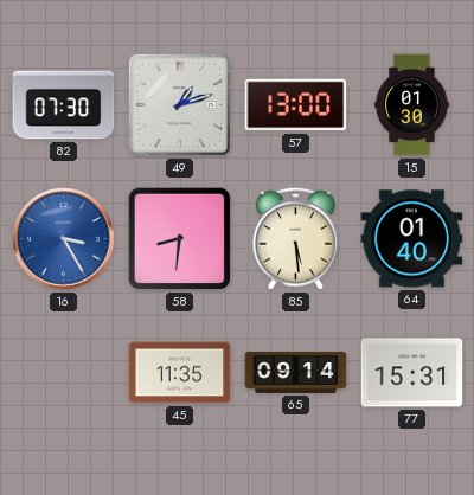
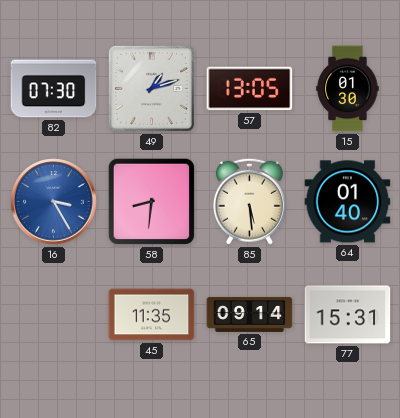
57: 13:00 -> 13:05 (250, 89)
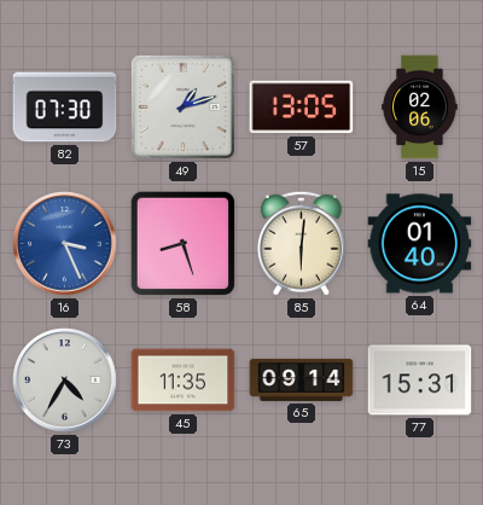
15: 01:30 -> 02:06 (420, 108)
16: 3:25 -> 3:26 (65, 244)
58: 8:31 -> 8:27 (184, 244)
85: 5:29 -> 6:01 (301, 243)
73: none -> 4:35 (65, 381)
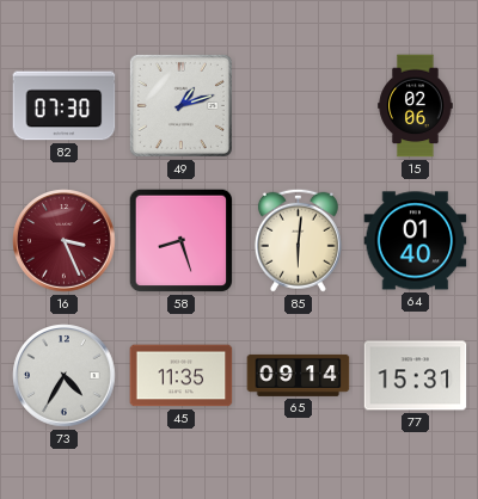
57: 13:05 -> none (302, 108)
16 dial: blue -> burgundy (65, 241)
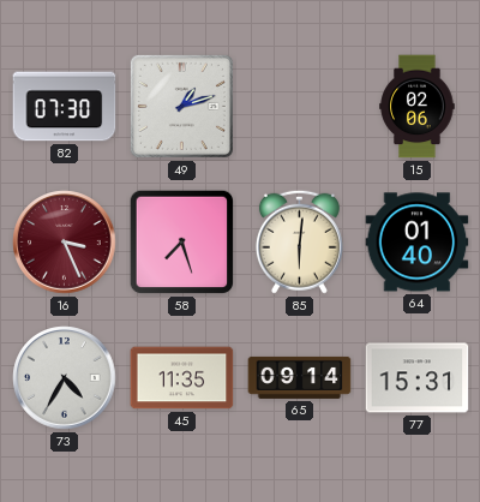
58: 8:27 -> 7:27 (182, 243)
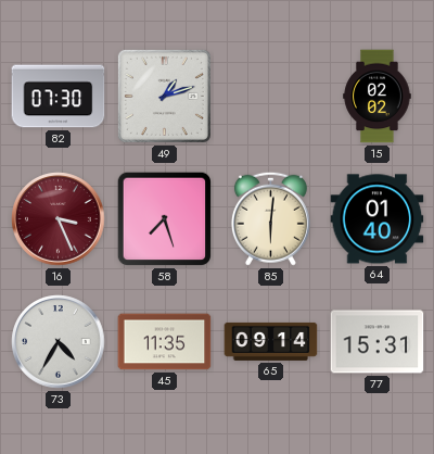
15: 02:06 -> 02:02 (378, 97)
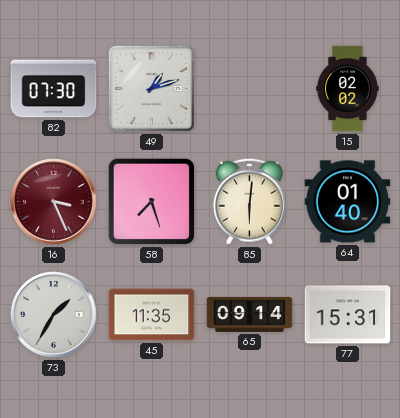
73: 4:35 -> 1:35 (54, 315)
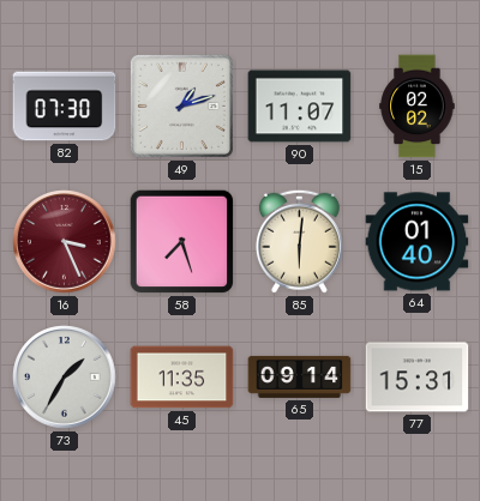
90: none -> 11:07 (300, 107)
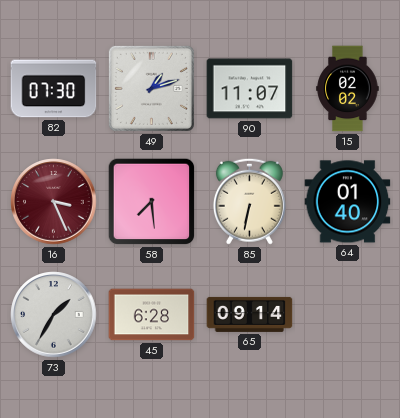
58: 7:27 -> 7:29 (152, 202)
85: 6:01 -> 6:32 (249, 201)
45: 11:35 -> 6:28 (152, 315)
77: 15:31 -> none (418, 378)
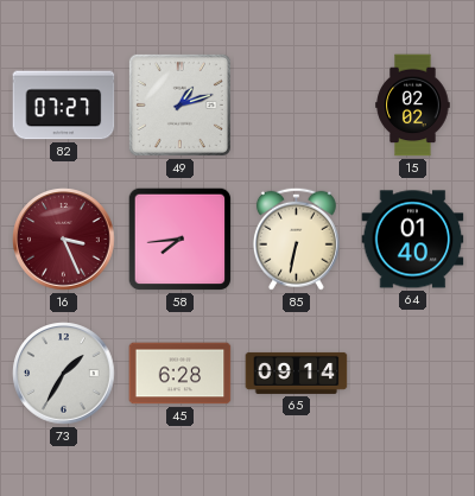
82: 07:30 -> 07:27 (64, 106)
90: 11:07 -> none (250, 89)
58: 7:29 -> 7:44 (180, 240)
